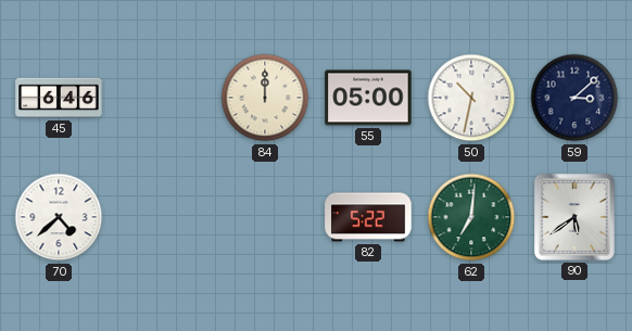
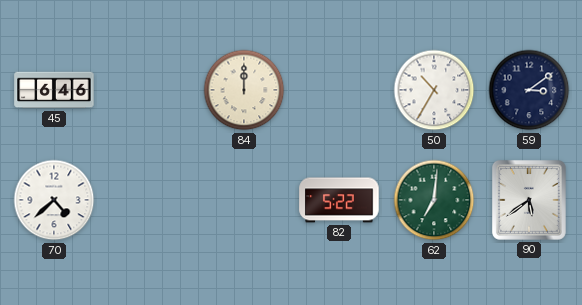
55: 05:00 -> none (368, 98)
50: 10:32 -> 10:35 (434, 90)
59: 3:08 -> 3:09 (529, 90)
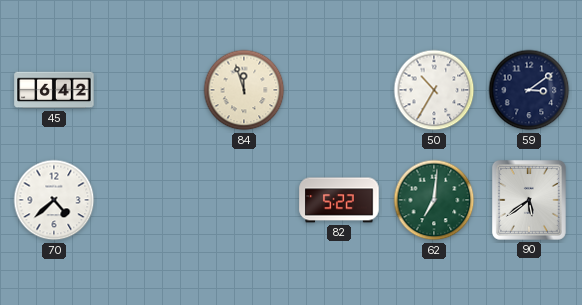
45: 6:46 -> 6:42 (54, 90)
84: 12:00 -> 11:57 (244, 90)
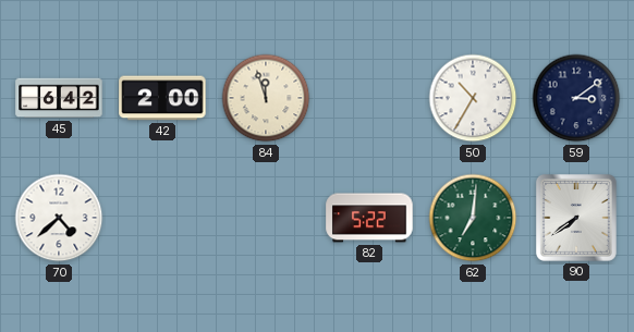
42: none -> 2:00 (162, 98)
90: 5:39 -> 7:39 (576, 218)
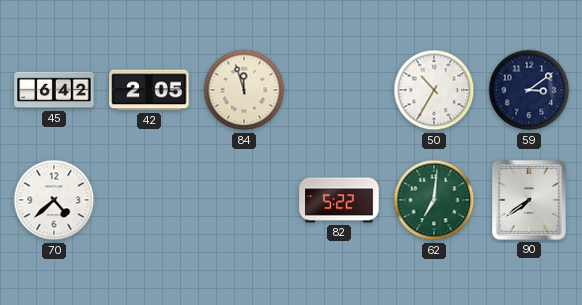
42: 2:00 -> 2:05 (149, 90)
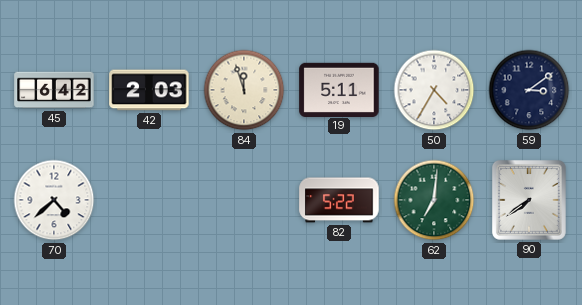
42: 2:05 -> 2:03 (149, 90)
19: none -> 5:11 (339, 89)
50: 10:35 -> 4:35 (434, 90)
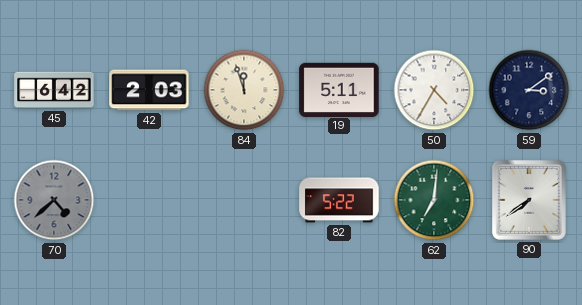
70 dial: white -> grey (54, 200)
